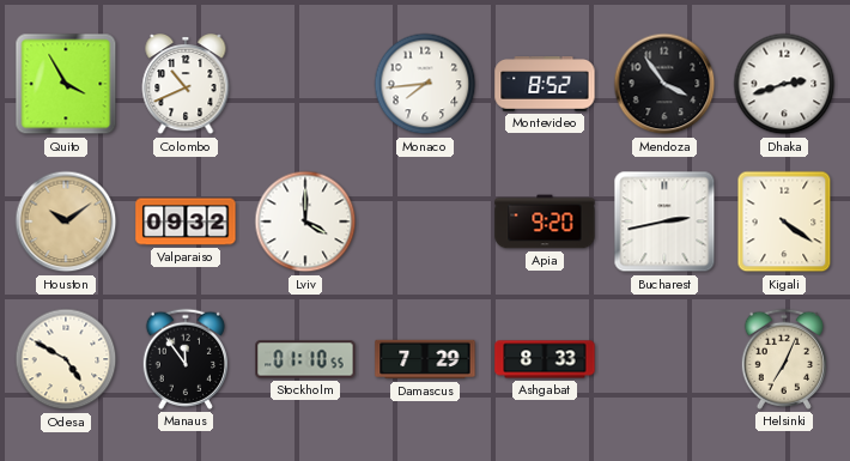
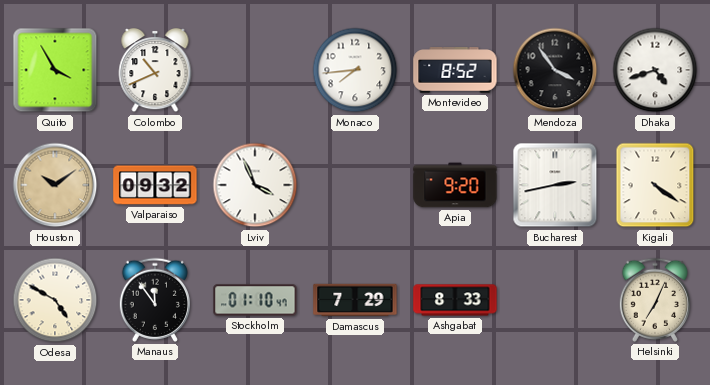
Dhaka: 2:42 -> 4:42 (655, 70)
Lviv: 4:00 -> 3:56 (255, 185)
Stockholm: 01:10:55 -> 01:10:47 (255, 300)
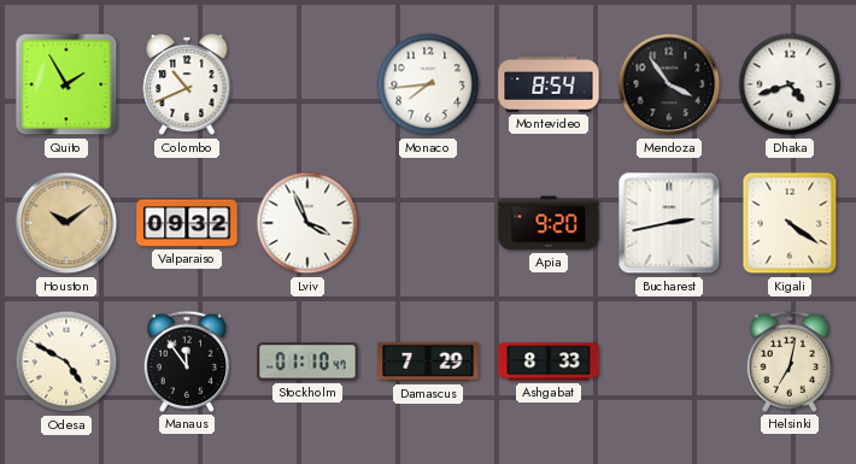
Quito: 3:55 -> 1:55 (66, 84)
Montevideo: 8:52 -> 8:54 (549, 84)
Helsinki: 7:04 -> 7:02 (790, 362)
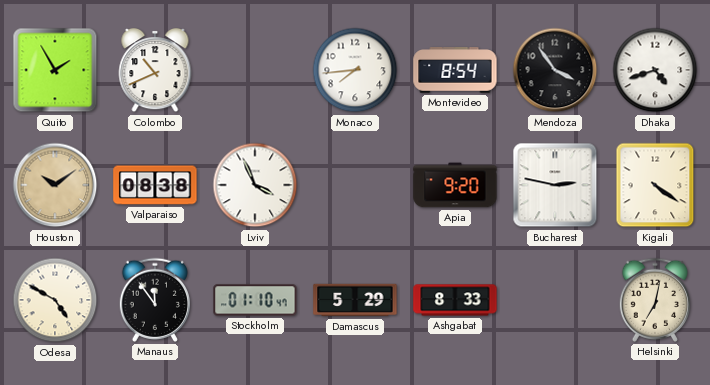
Valparaiso: 09:32 -> 08:38 (155, 185)
Bucharest: 2:43 -> 2:47 (555, 185)
Damascus: 7:29 -> 5:29 (355, 300)
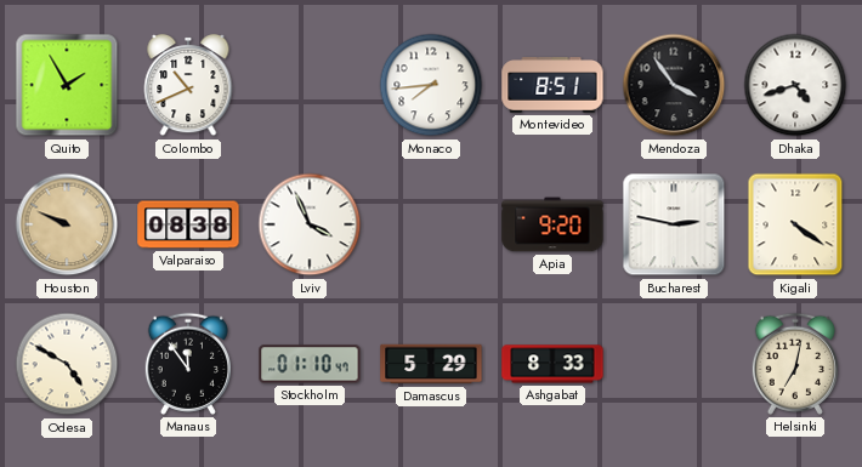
Montevideo: 8:54 -> 8:51 (552, 85)
Houston: 10:09 -> 9:49 (67, 224)
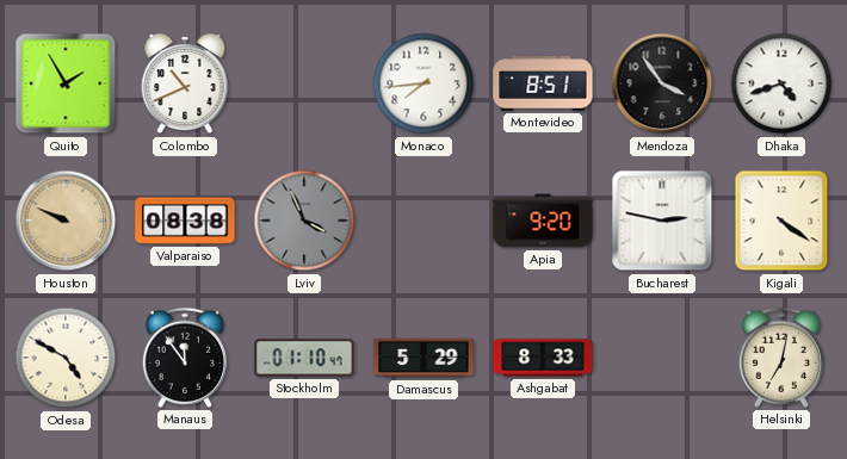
Lviv dial: white -> grey (304, 221)
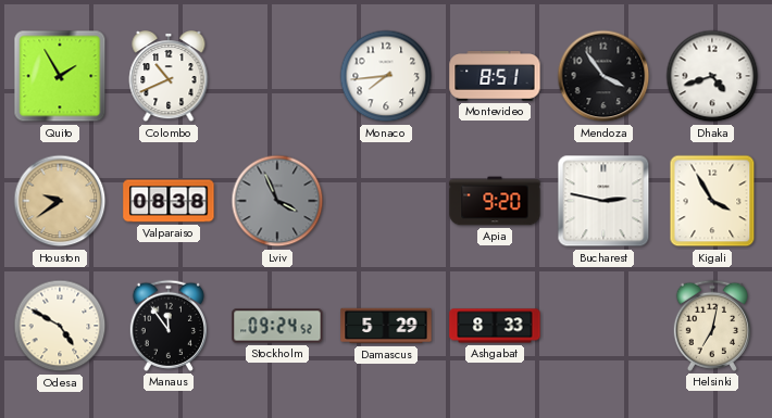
Houston: 9:49 -> 9:39 (60, 201)
Kigali: 4:21 -> 3:55 (712, 201)
Stockholm: 01:10 -> 09:24 (277, 326)
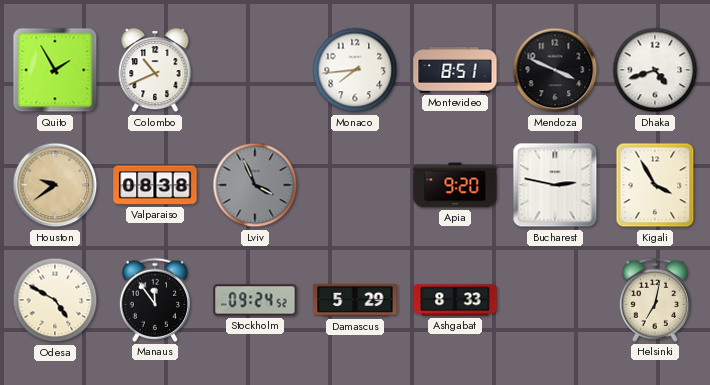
Mendoza: 3:54 -> 3:49 (555, 70)
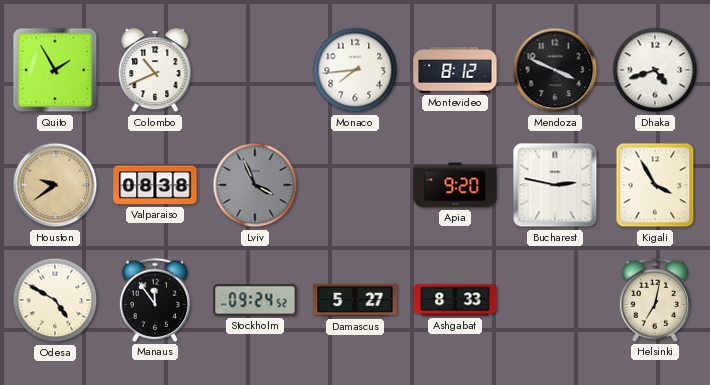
Montevideo: 8:51 -> 8:12 (455, 70)
Damascus: 5:29 -> 5:27 (355, 300)
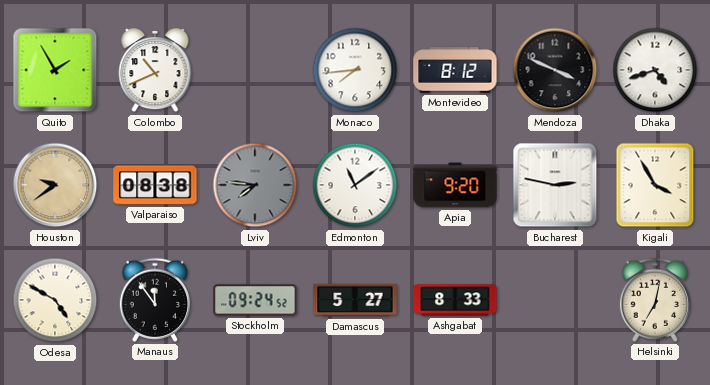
Lviv: 3:56 -> 7:46 (255, 185)
Edmonton: none -> 11:09 (355, 185)
